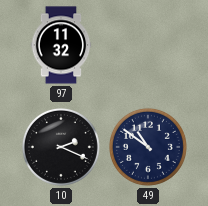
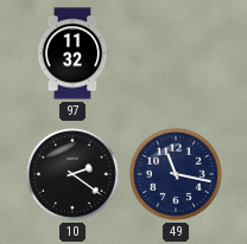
10: 2:19 -> 2:21 (72, 174)
49: 10:51 -> 11:17 (176, 174)
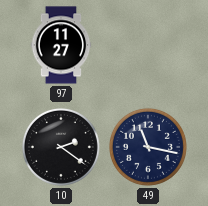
97: 11:32 -> 11:27 (61, 45)
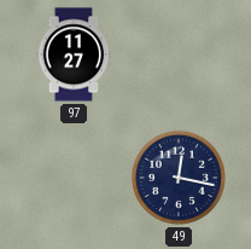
10: 2:21 -> none (61, 147)
49: 11:17 -> 12:17 (179, 178)
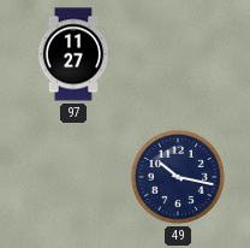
49: 12:17 -> 10:17 (178, 177)
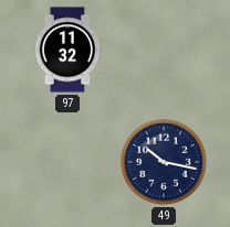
97: 11:27 -> 11:32 (67, 50)
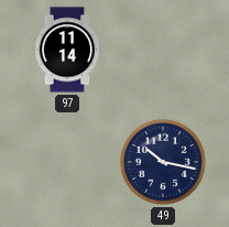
97: 11:32 -> 11:14 (67, 50)
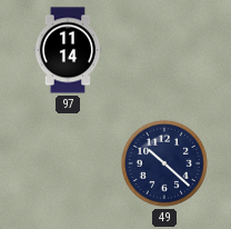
49: 10:17 -> 10:22 (164, 163)
